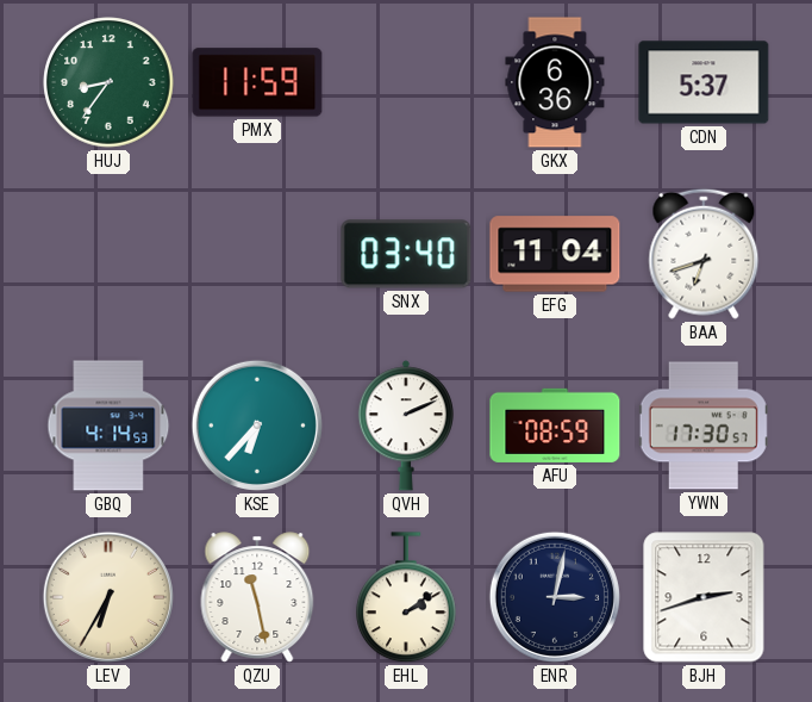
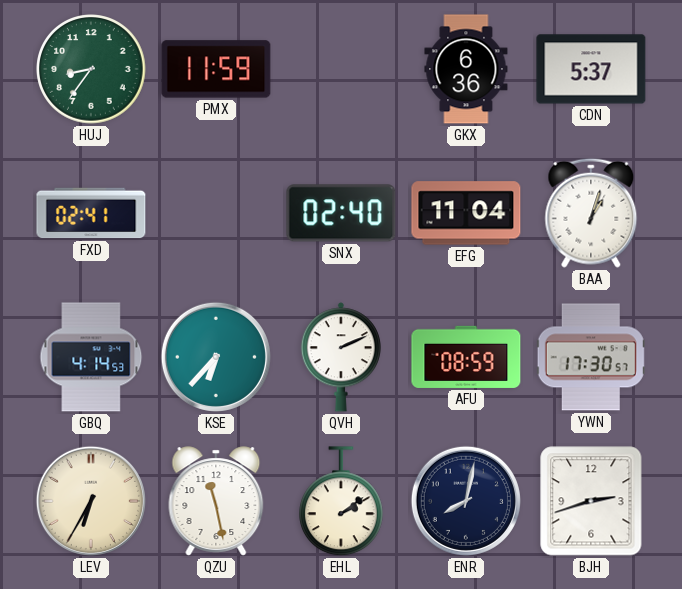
FXD: none -> 02:41 (91, 213)
SNX: 03:40 -> 02:40 (341, 213)
BAA: 6:42 -> 1:03 (591, 213)
ENR: 3:02 -> 8:02 (466, 501)
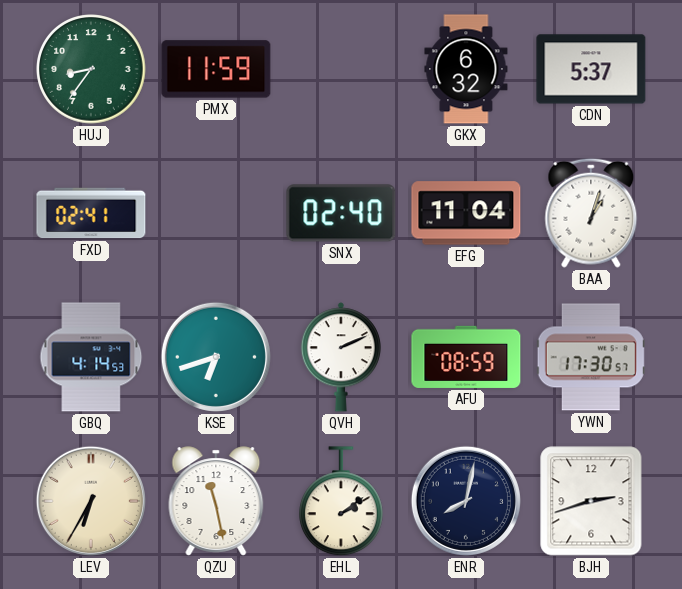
GKX: 6:36 -> 6:32 (466, 69)
KSE: 6:37 -> 6:42 (216, 357)
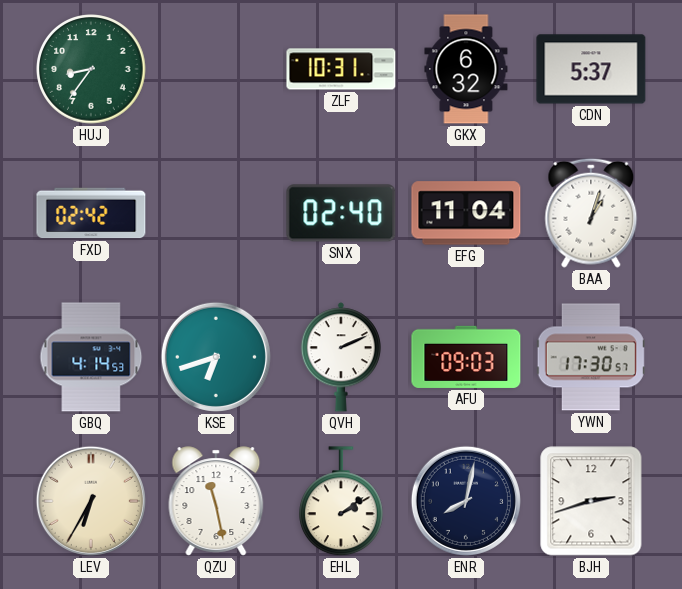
PMX: 11:59 -> none (216, 69)
ZLF: none -> 10:31 (341, 69)
FXD: 02:41 -> 02:42 (91, 213)
AFU: 08:59 -> 09:03 (466, 357)
